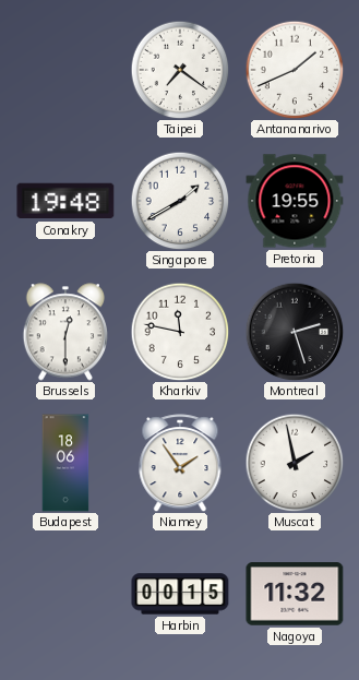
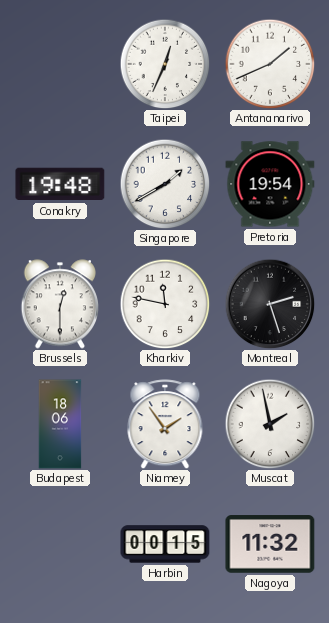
Taipei: 7:21 -> 12:34 (165, 64)
Pretoria: 19:55 -> 19:54 (270, 184)
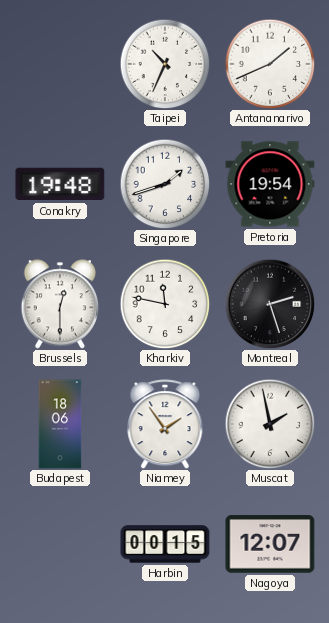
Taipei: 12:34 -> 10:34 (165, 64)
Singapore: 1:40 -> 1:42 (165, 184)
Nagoya: 11:32 -> 12:07 (270, 544)
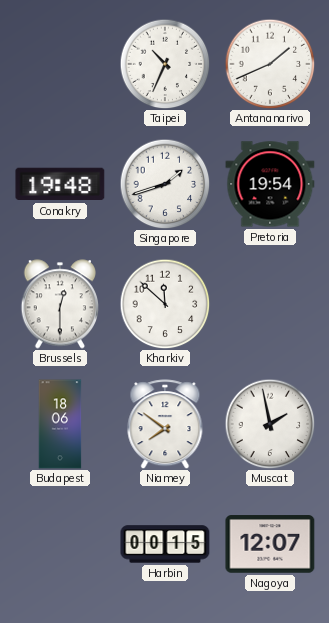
Kharkiv: 11:47 -> 11:52 (165, 304)
Montreal: 2:27 -> none (270, 304)
Niamey: 1:54 -> 7:51 (165, 424)
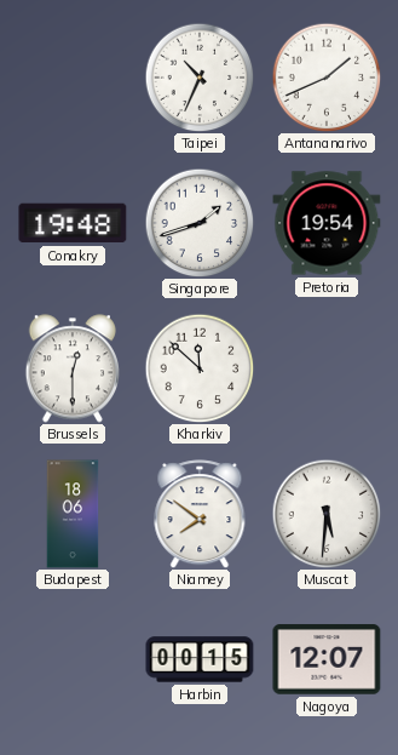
Muscat: 1:58 -> 5:31 (327, 514)
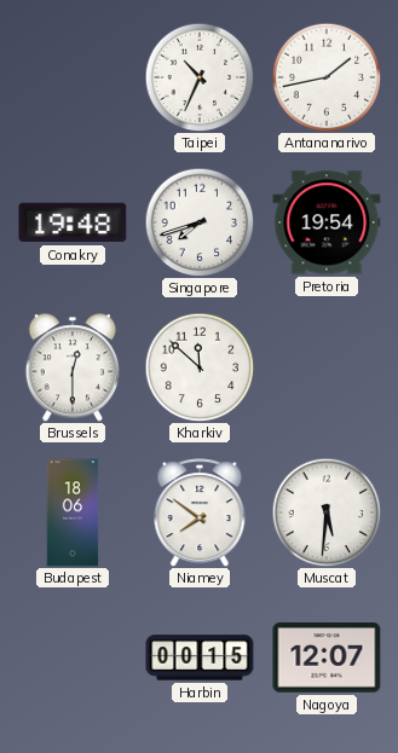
Antananarivo: 1:41 -> 1:43 (327, 77)
Singapore: 1:42 -> 7:42 (200, 222)
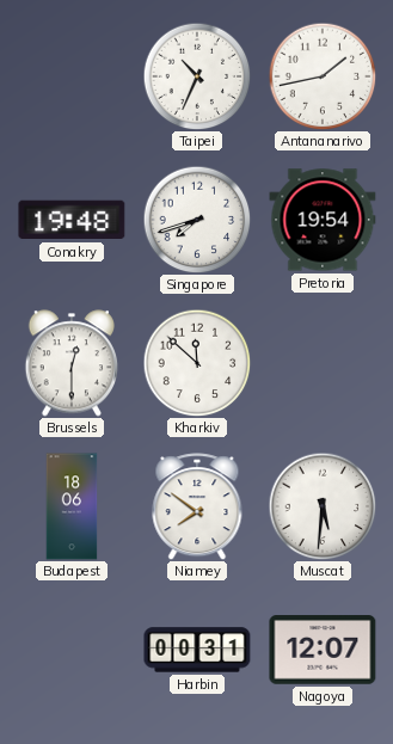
Harbin: 00:15 -> 00:31 (197, 650)
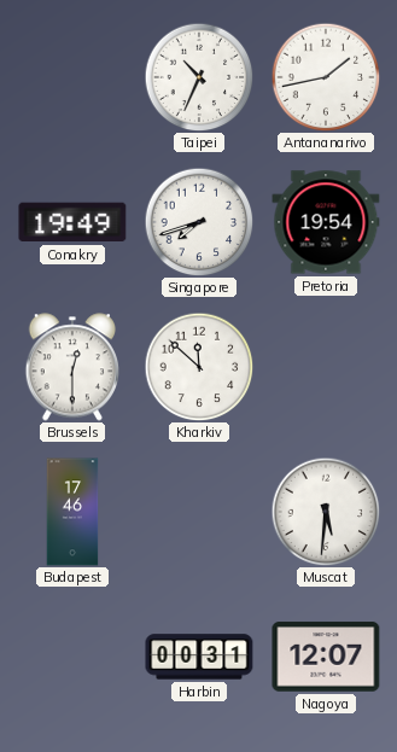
Conakry: 19:48 -> 19:49 (72, 222)
Budapest: 18:06 -> 17:46 (72, 512)
Niamey: 7:51 -> none (197, 506)
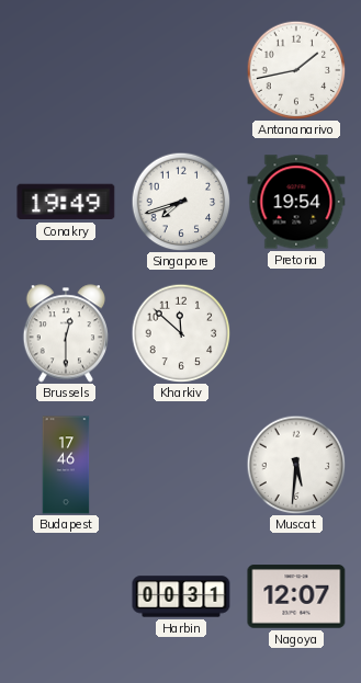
Taipei: 10:34 -> none (199, 77)
